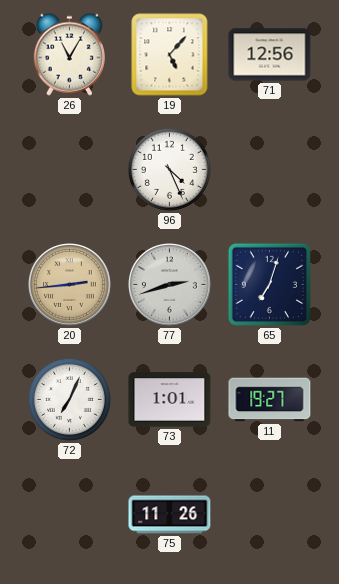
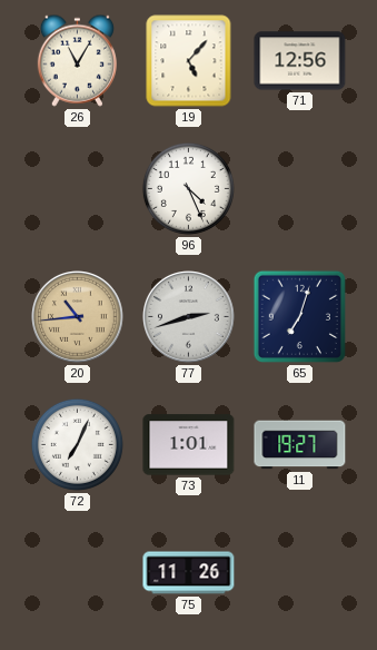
20: 2:44 -> 10:44 (78, 317)
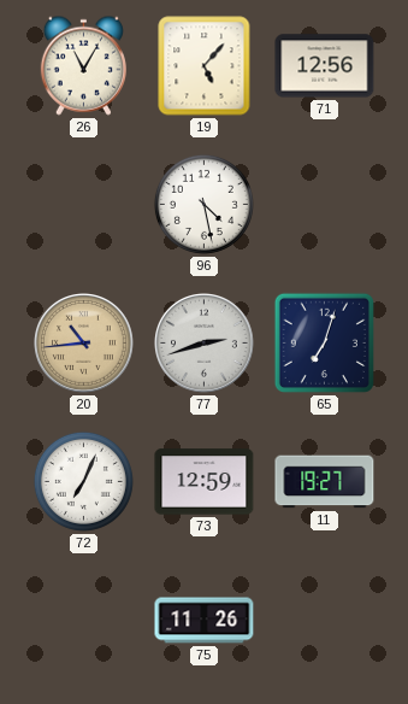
96: 4:26 -> 4:28 (203, 204)
73: 1:01 -> 12:59 (205, 482)
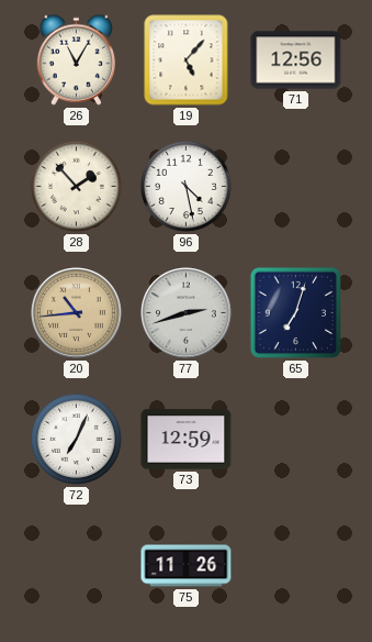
28: none -> 1:53 (76, 186)
11: 19:27 -> none (325, 482)
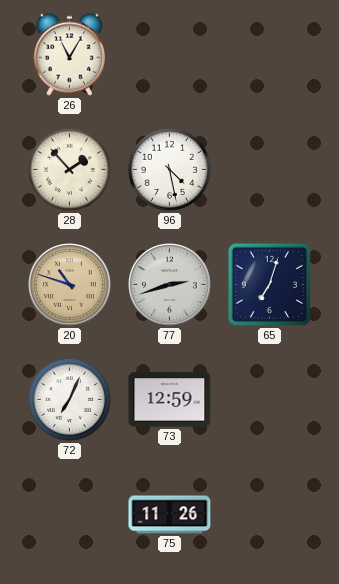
19: 5:07 -> none (187, 60)
71: 12:56 -> none (296, 60)
20: 10:44 -> 10:48 (70, 285)
